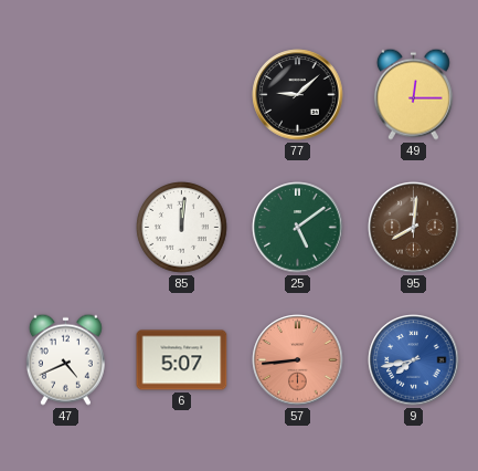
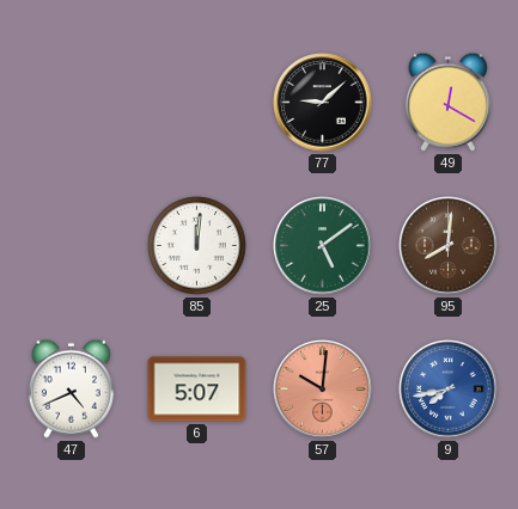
49: 12:15 -> 12:20 (447, 102)
57: 8:44 -> 10:01 (323, 390)
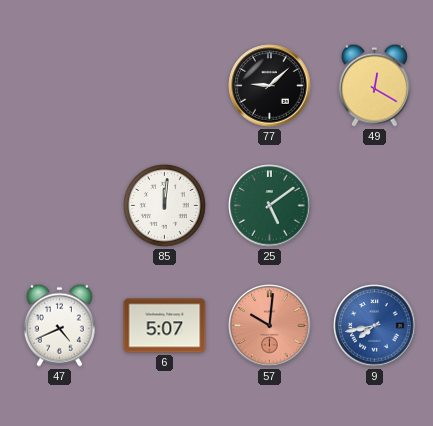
95: 8:01 -> none (449, 246)
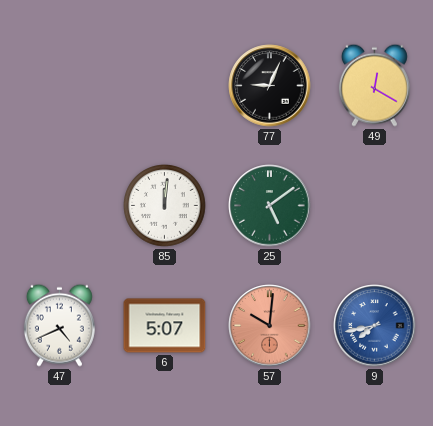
77: 9:08 -> 9:04 (270, 86)
